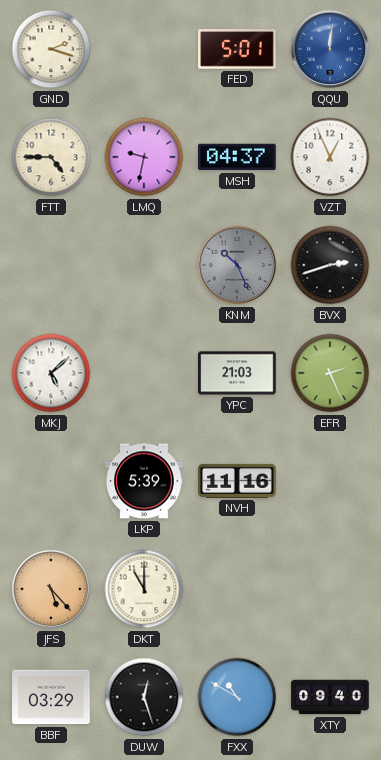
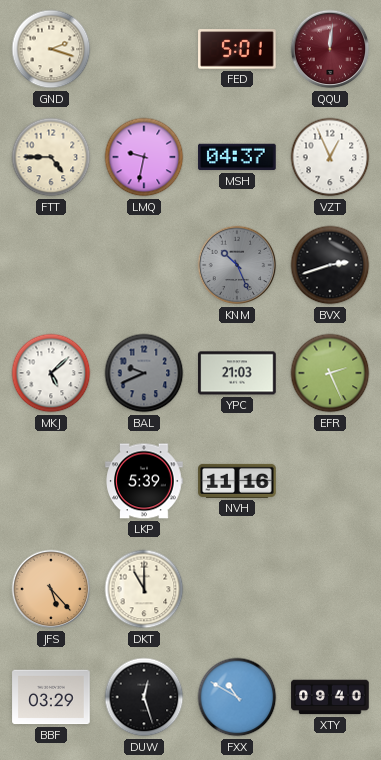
QQU dial: blue -> burgundy (330, 49)
BAL: none -> 9:41 (144, 373)
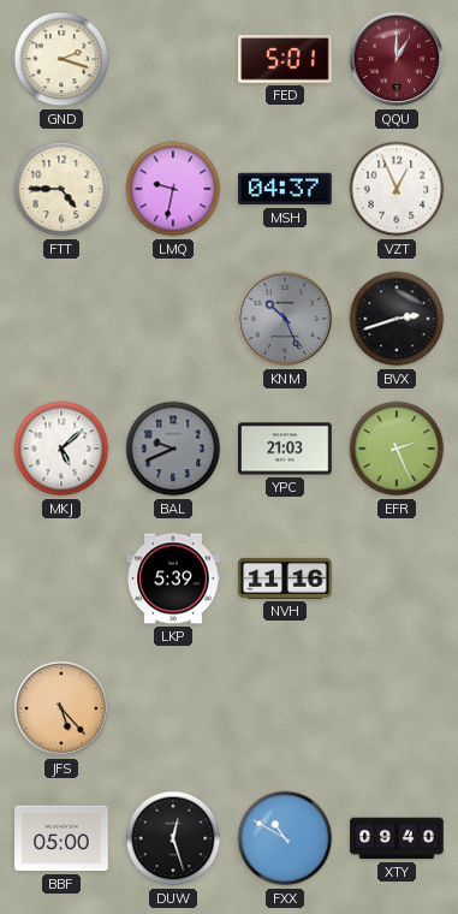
QQU: 12:01 -> 1:00 (397, 59)
DKT: 11:00 -> none (144, 589)
BBF: 03:29 -> 05:00 (61, 838)
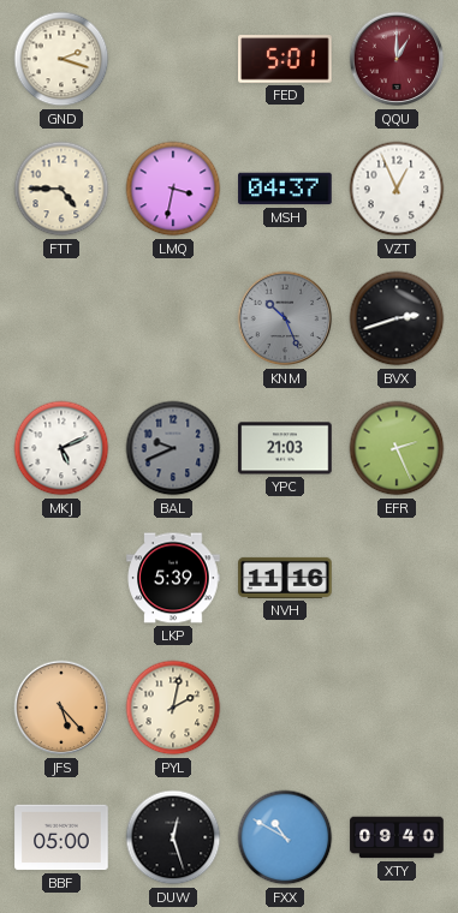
LMQ: 9:32 -> 3:32 (173, 189)
MKJ: 5:08 -> 5:11 (61, 448)
PYL: none -> 2:02 (173, 708)
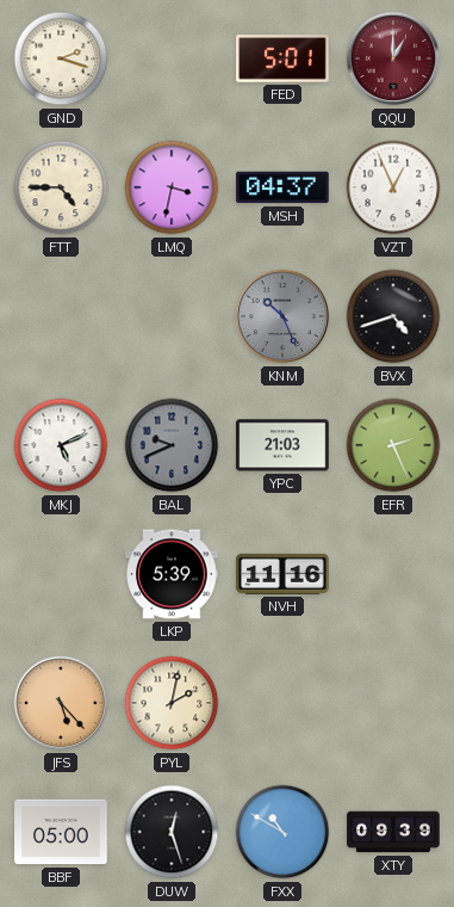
BVX: 2:42 -> 4:42 (393, 316)
XTY: 09:40 -> 09:39 (393, 832)
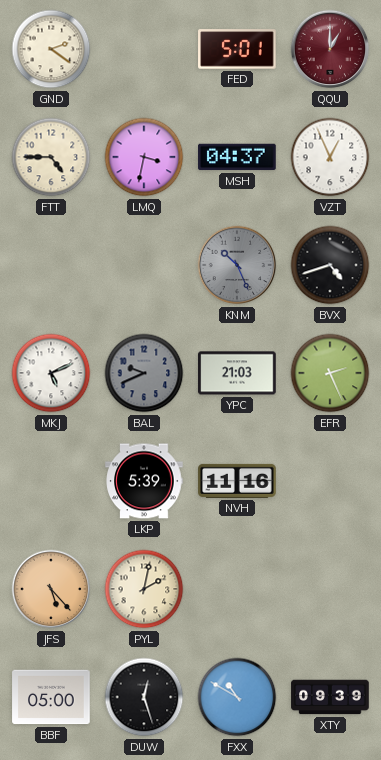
GND: 2:18 -> 2:21 (51, 49)
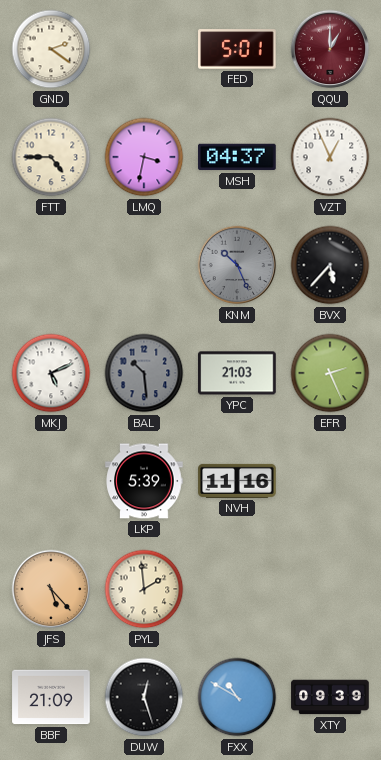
BVX: 4:42 -> 5:37 (330, 265)
BAL: 9:41 -> 10:29 (144, 373)
PYL: 2:02 -> 1:59 (144, 589)
BBF: 05:00 -> 21:09 (51, 697)
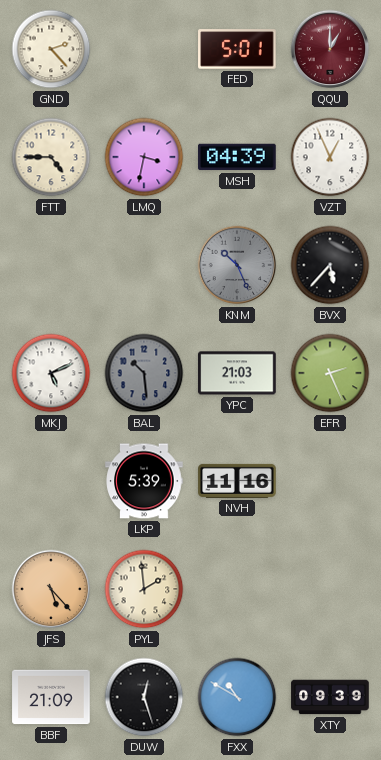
GND: 2:21 -> 2:23 (51, 49)
MSH: 04:37 -> 04:39 (237, 157)
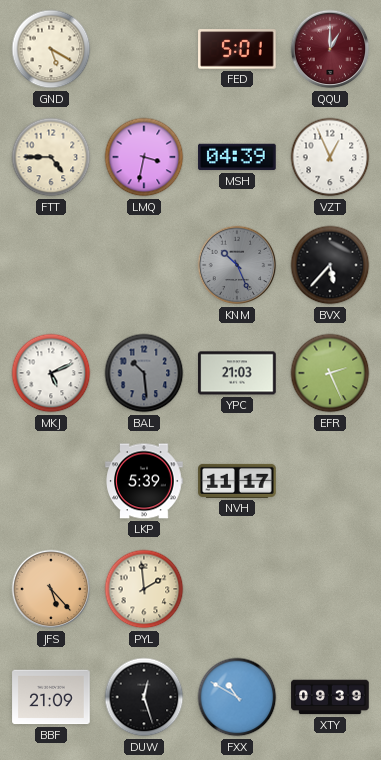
GND: 2:23 -> 5:20 (51, 49)
NVH: 11:16 -> 11:17 (237, 481)
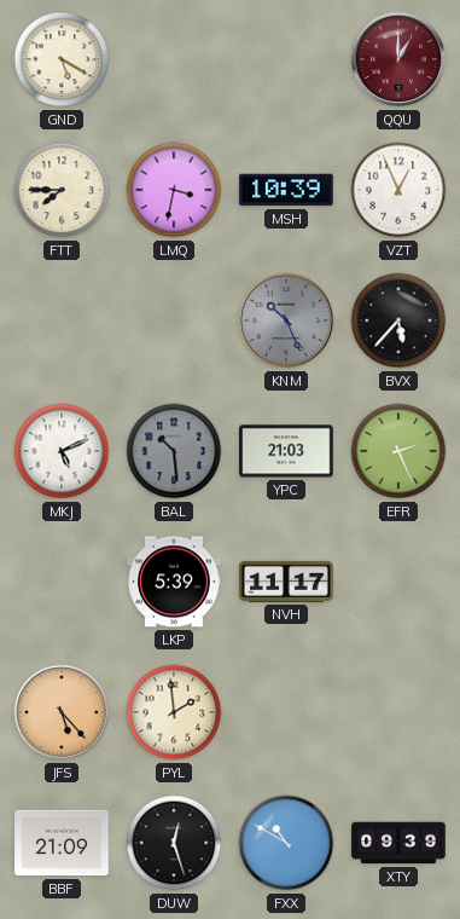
FED: 5:01 -> none (237, 49)
FTT: 4:45 -> 7:45 (62, 190)
MSH: 04:39 -> 10:39 (286, 190)
